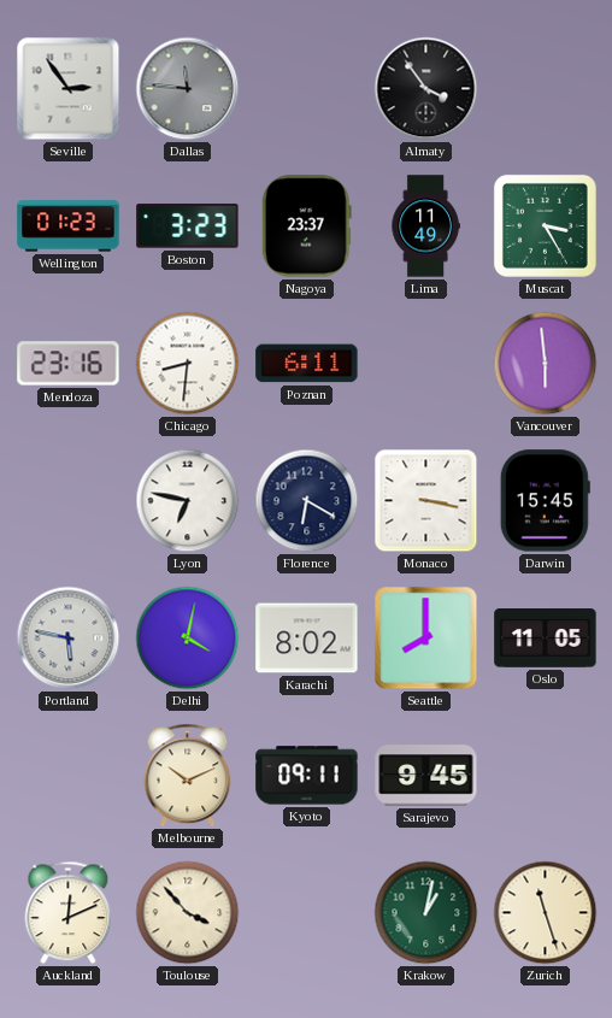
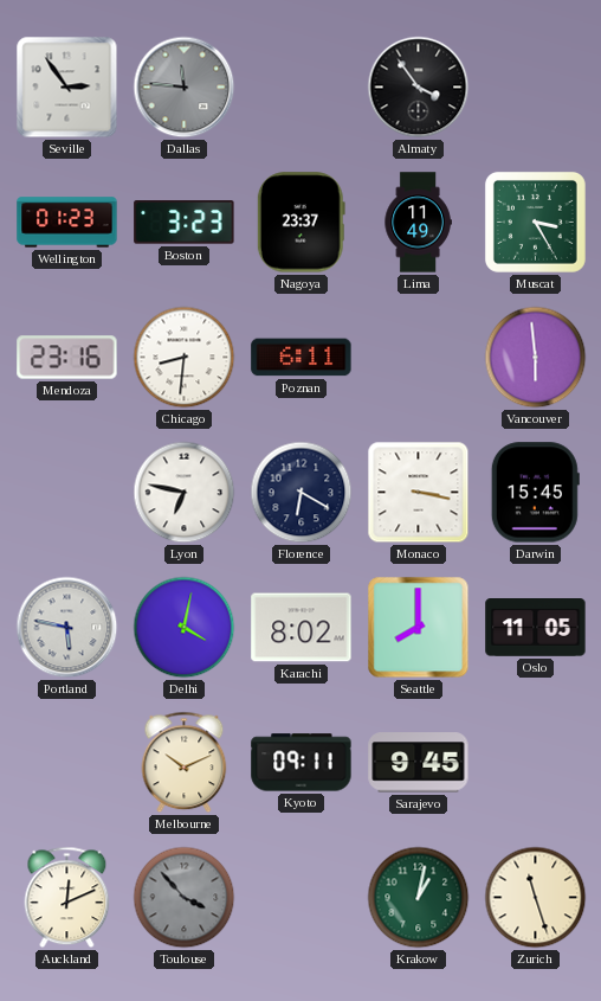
Toulouse dial: cream -> grey (185, 898)
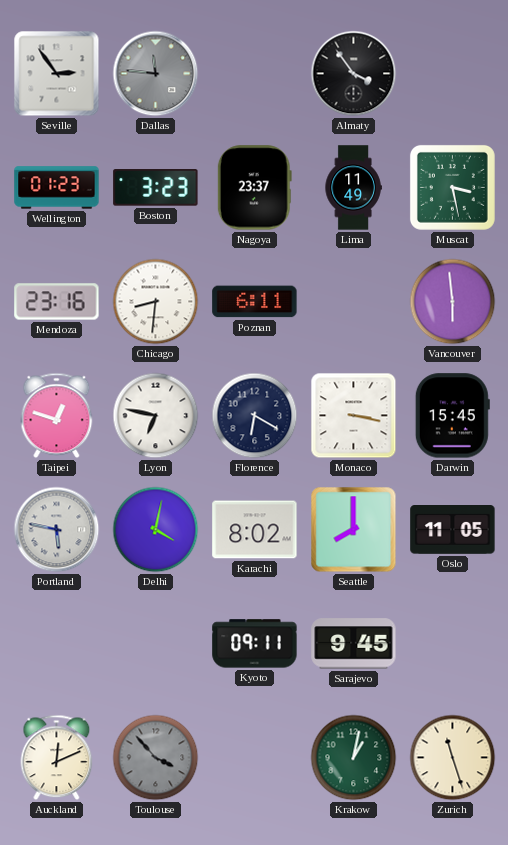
Muscat: 3:25 -> 3:28 (452, 187)
Taipei: none -> 12:48 (57, 416)
Melbourne: 10:11 -> none (185, 763)
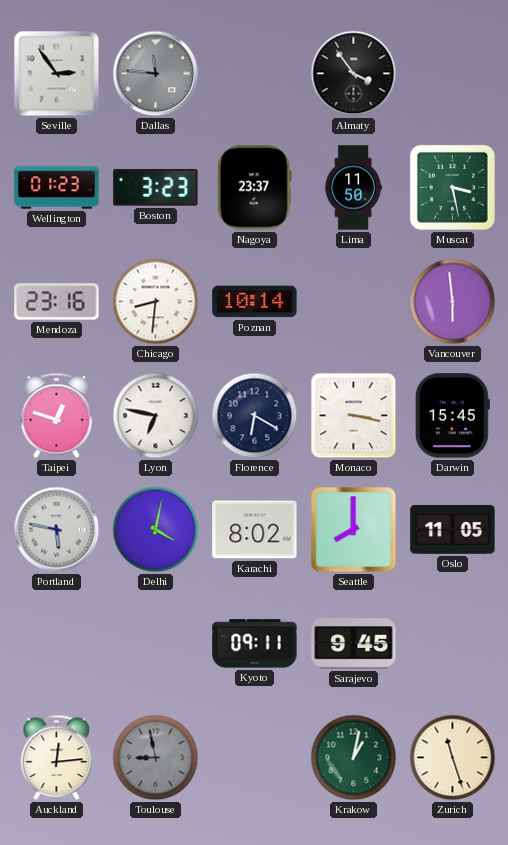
Lima: 11:49 -> 11:50 (353, 188)
Poznan: 6:11 -> 10:14 (255, 302)
Auckland: 12:11 -> 12:14 (57, 758)
Toulouse: 3:53 -> 8:58 (156, 758)
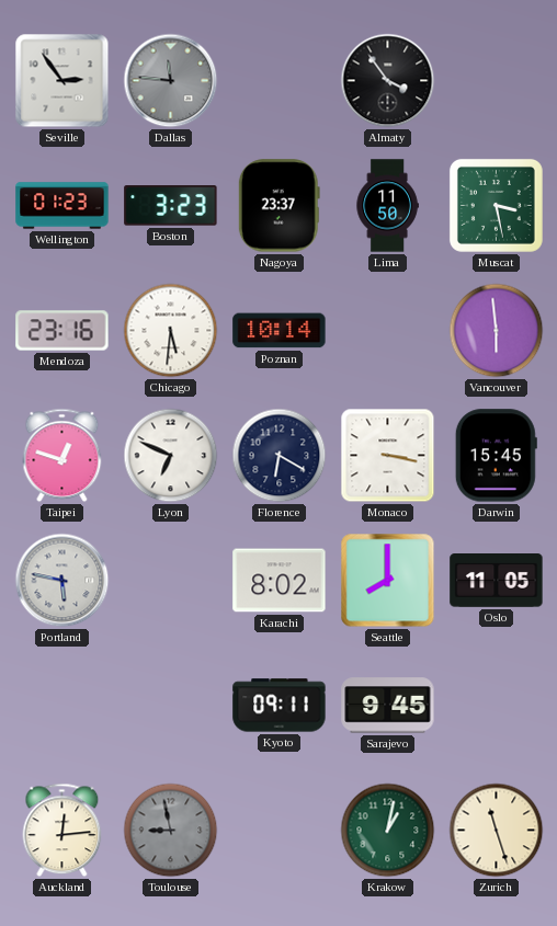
Chicago: 8:31 -> 5:31 (171, 331)
Lyon: 6:47 -> 6:49 (171, 456)
Delhi: 4:02 -> none (156, 530)
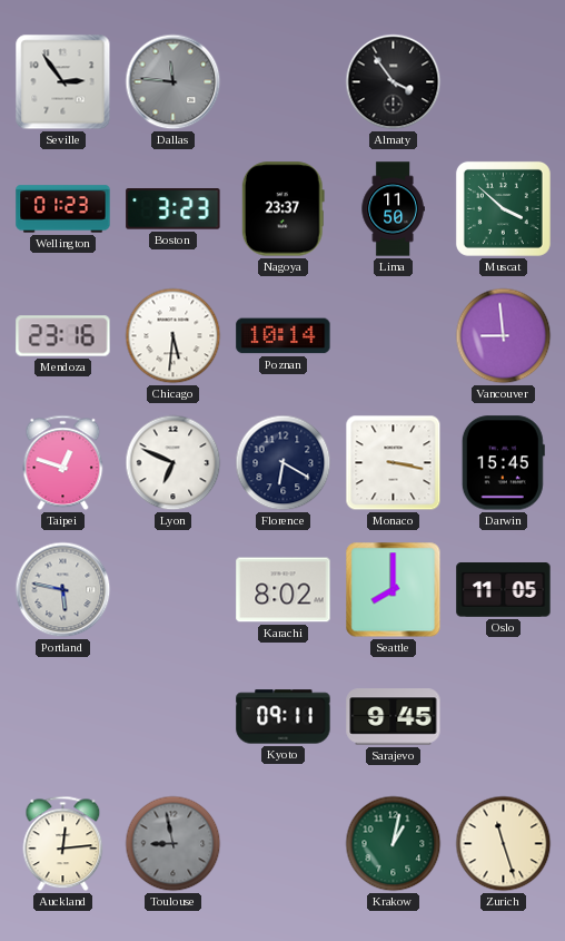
Muscat: 3:28 -> 3:52 (503, 208)
Vancouver: 5:59 -> 8:59 (504, 336)
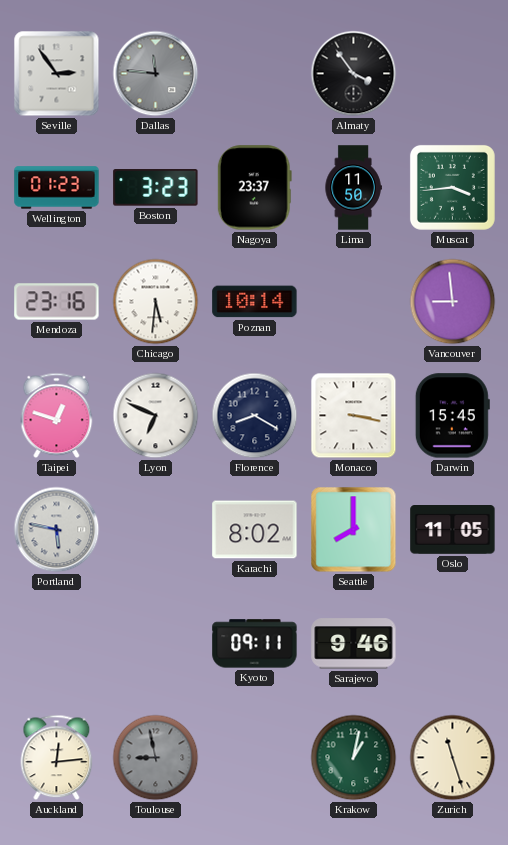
Muscat: 3:52 -> 3:44 (452, 187)
Florence: 6:20 -> 8:20 (255, 416)
Sarajevo: 9:45 -> 9:46 (354, 644)
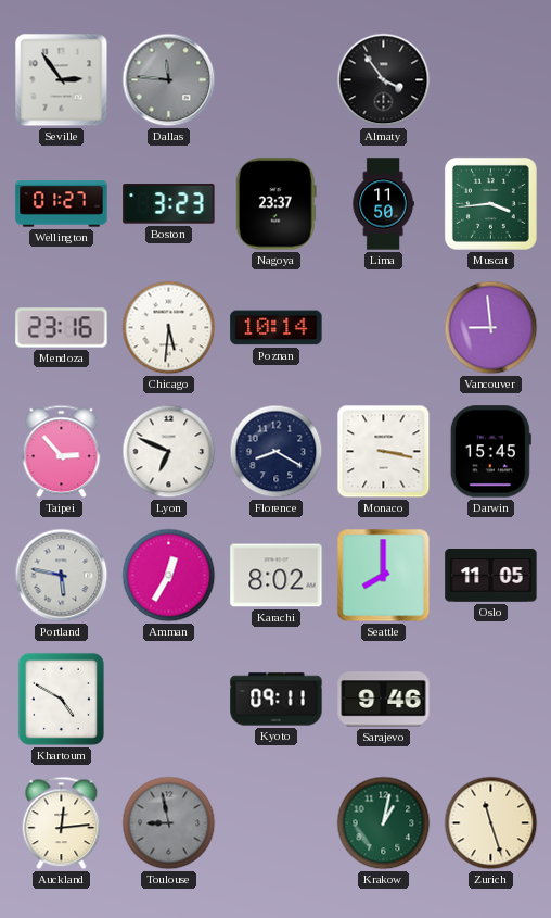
Wellington: 01:23 -> 01:27 (62, 204)
Taipei: 12:48 -> 2:53 (62, 452)
Amman: none -> 12:35 (169, 576)
Khartoum: none -> 4:50 (61, 699)
